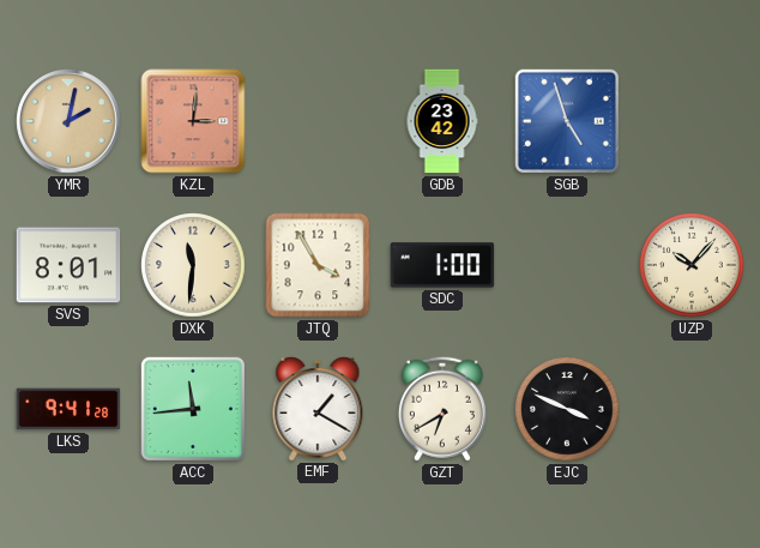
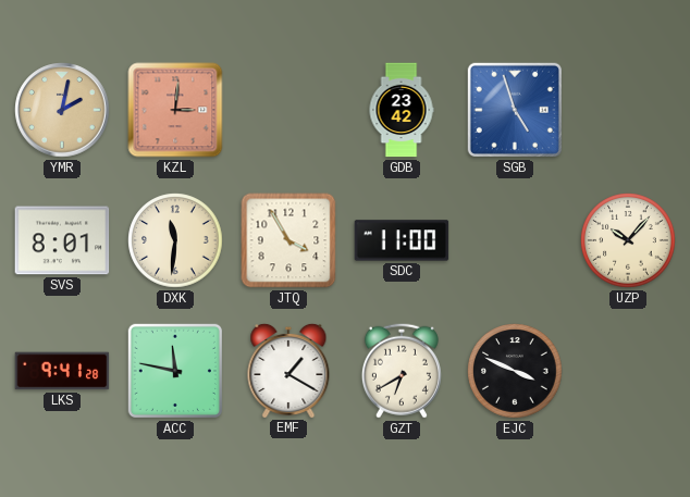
SDC: 1:00 -> 11:00 (402, 240)
ACC: 11:44 -> 11:47 (175, 371)
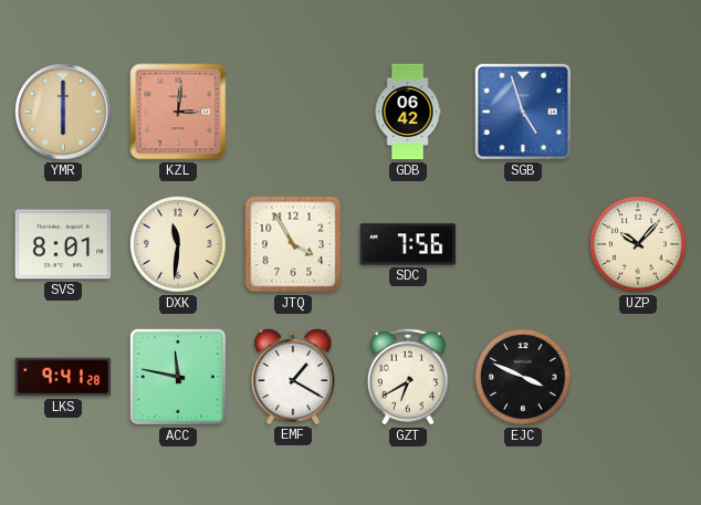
YMR: 2:02 -> 6:00 (63, 112)
GDB: 23:42 -> 06:42 (408, 112)
SDC: 11:00 -> 7:56 (408, 244)
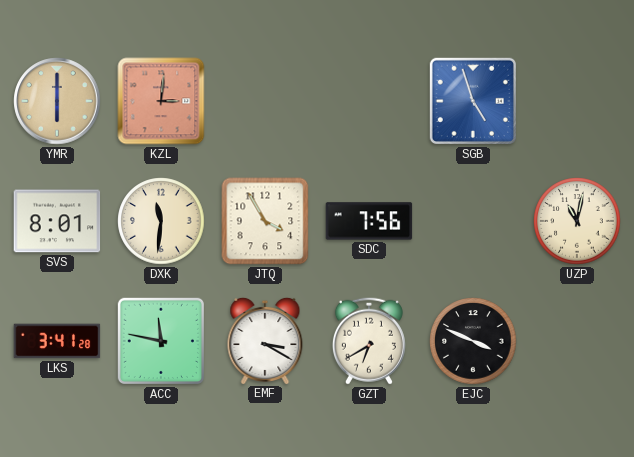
GDB: 06:42 -> none (408, 112)
UZP: 10:07 -> 11:02 (577, 221)
LKS: 9:41 -> 3:41 (57, 341)
EMF: 1:20 -> 3:20 (265, 340)
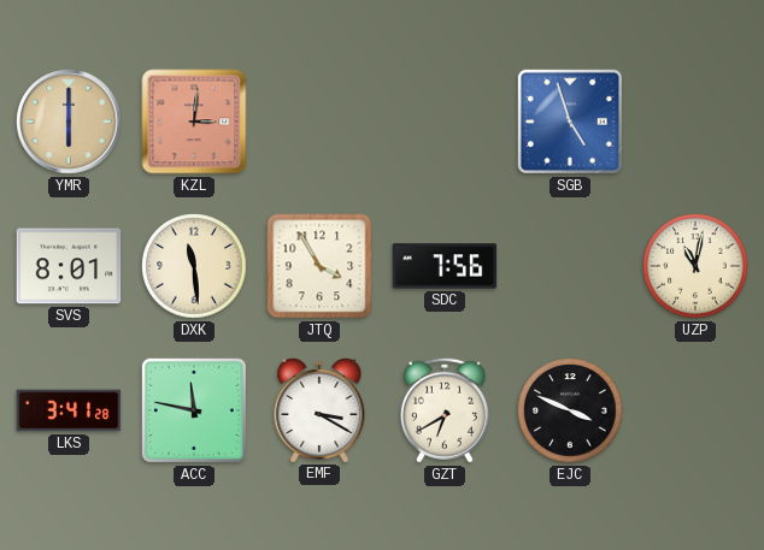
DXK: 11:31 -> 11:29 (194, 266)
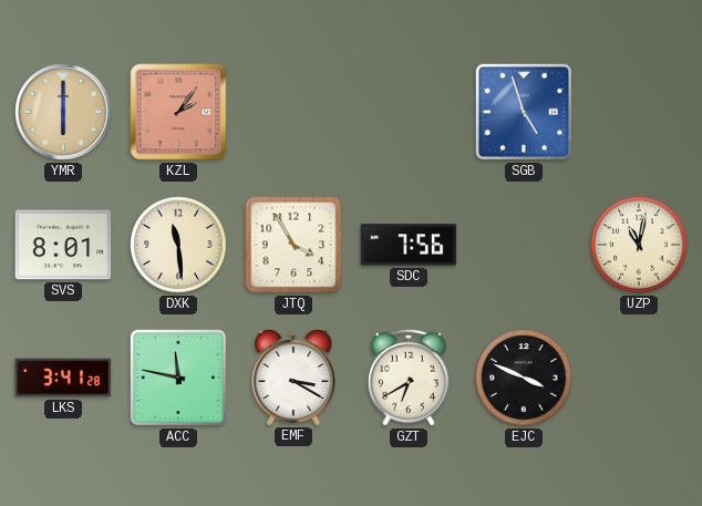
KZL: 3:01 -> 2:06 (178, 112)
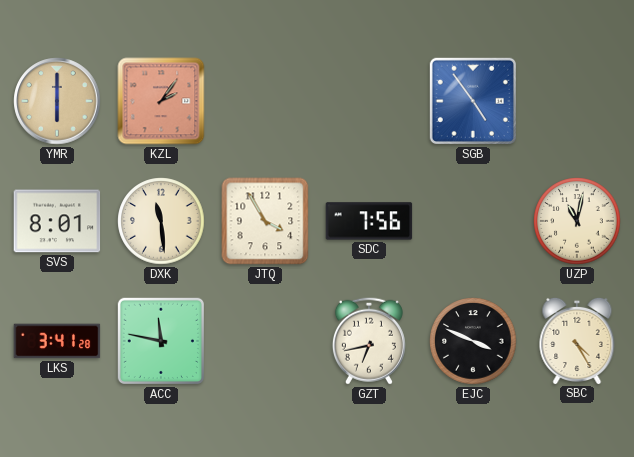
SGB: 4:57 -> 4:54 (473, 101)
EMF: 3:20 -> none (293, 376)
GZT: 6:40 -> 6:43 (369, 341)
SBC: none -> 4:25 (577, 340)
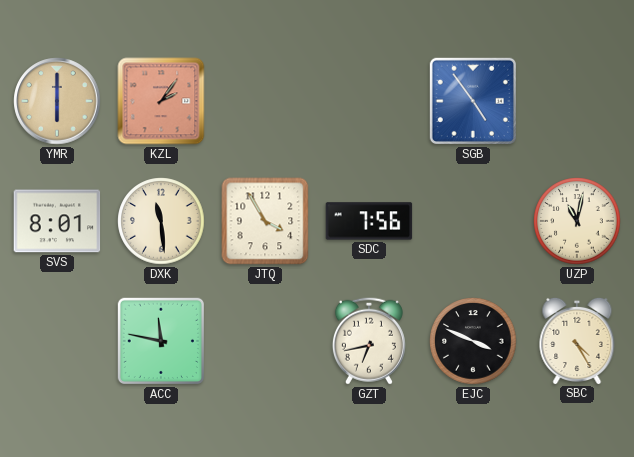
LKS: 3:41 -> none (57, 341)
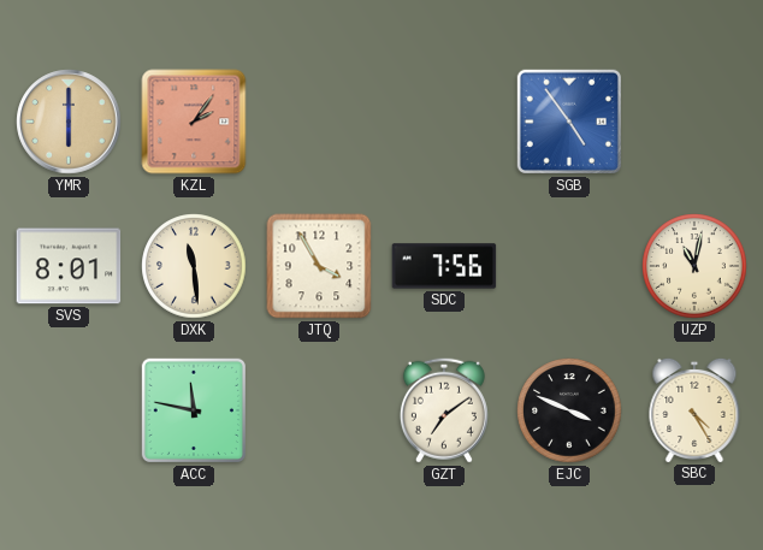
GZT: 6:43 -> 7:09 (444, 410)
